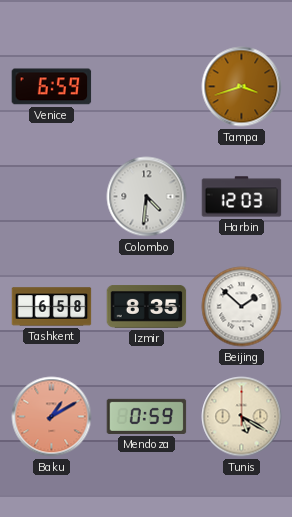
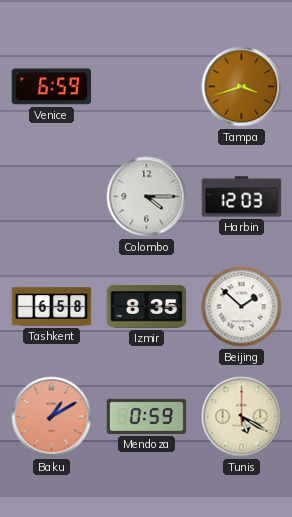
Colombo: 4:31 -> 4:15 (147, 197)
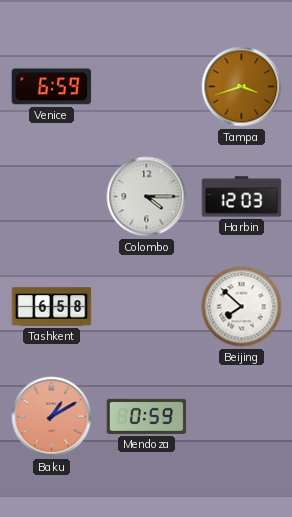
Izmir: 8:35 -> none (147, 307)
Beijing: 1:52 -> 7:52 (242, 307)
Tunis: 5:20 -> none (242, 417)
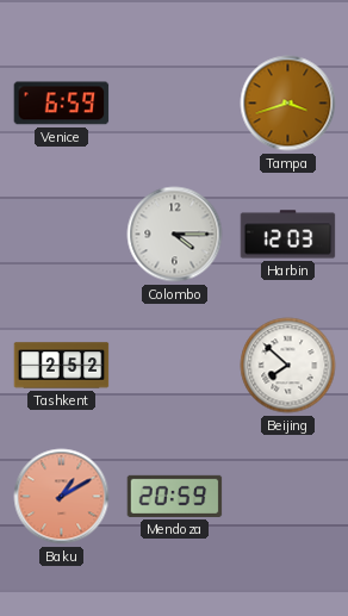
Tashkent: 6:58 -> 2:52 (62, 366)
Mendoza: 0:59 -> 20:59 (175, 496)
